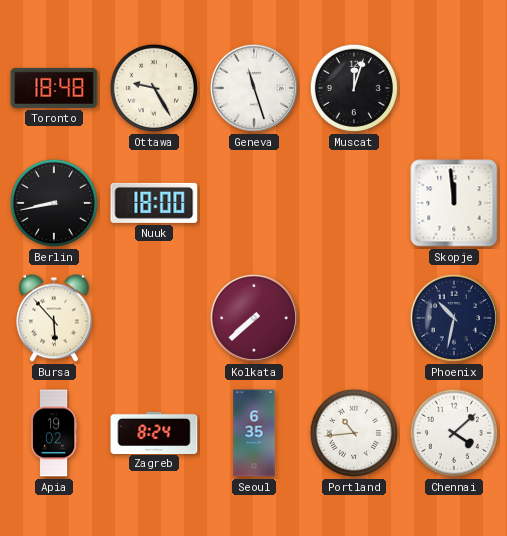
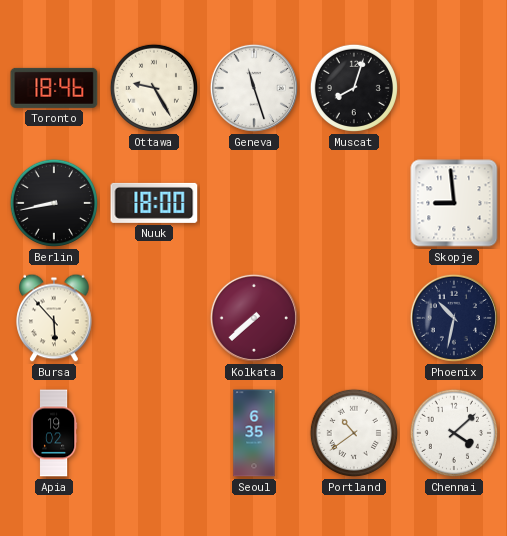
Toronto: 18:48 -> 18:46 (54, 88)
Muscat: 12:03 -> 8:03 (354, 88)
Skopje: 11:59 -> 8:59 (454, 203)
Zagreb: 8:24 -> none (154, 432)
Portland: 10:44 -> 10:39 (354, 433)
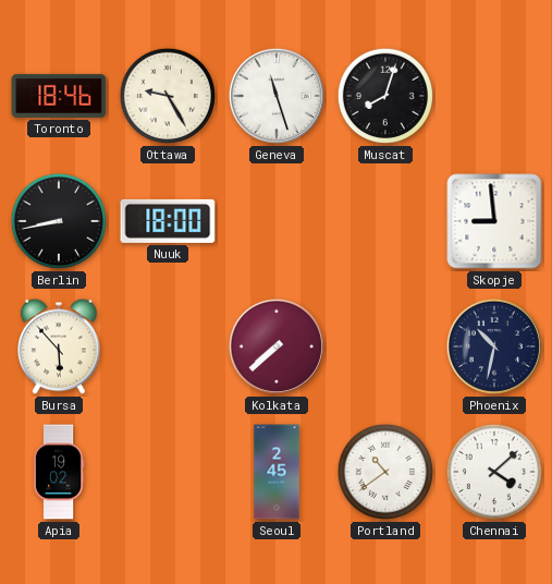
Seoul: 6:35 -> 2:45 (277, 472)
